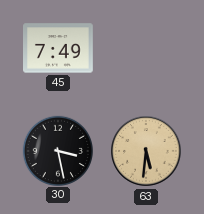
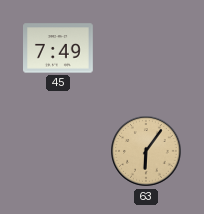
30: 3:28 -> none (57, 150)
63: 5:31 -> 6:06 (146, 151)
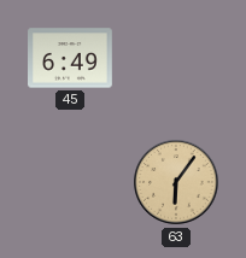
45: 7:49 -> 6:49 (71, 58)
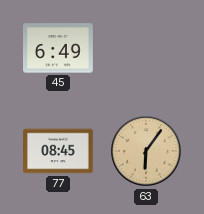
77: none -> 08:45 (59, 151)
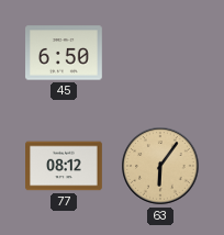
45: 6:49 -> 6:50 (65, 53)
77: 08:45 -> 08:12 (65, 166)
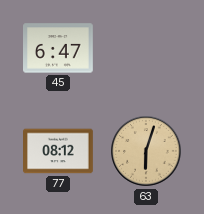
45: 6:50 -> 6:47 (59, 48)
63: 6:06 -> 6:03 (146, 151)
